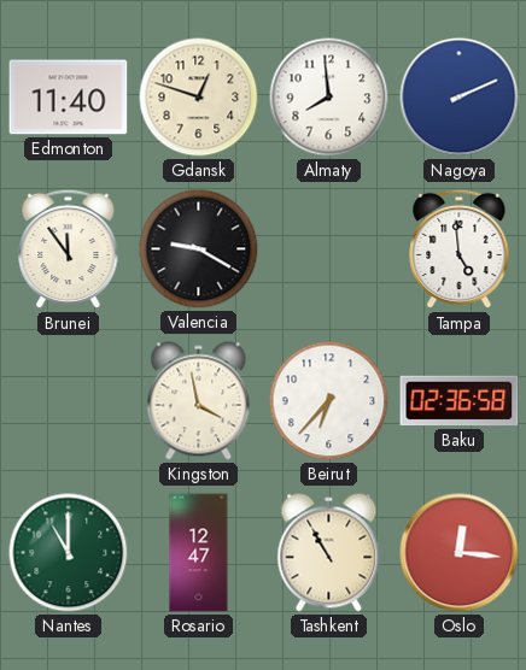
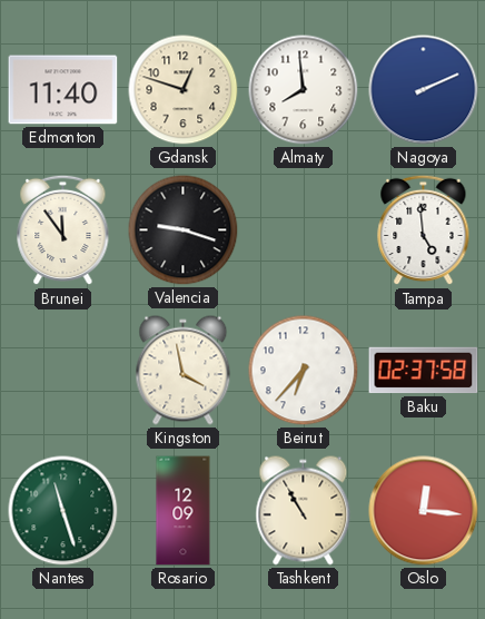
Valencia: 9:20 -> 9:18 (184, 230)
Baku: 02:36 -> 02:37 (424, 371)
Nantes: 11:00 -> 11:27 (63, 511)
Rosario: 12:47 -> 12:09 (184, 511)
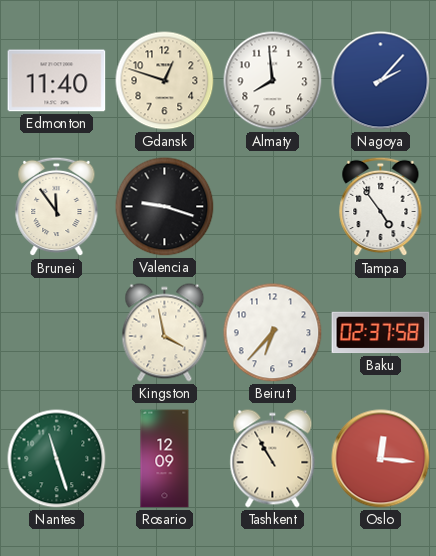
Nagoya: 2:11 -> 2:07 (381, 81)
Tampa: 4:59 -> 4:54 (381, 207)
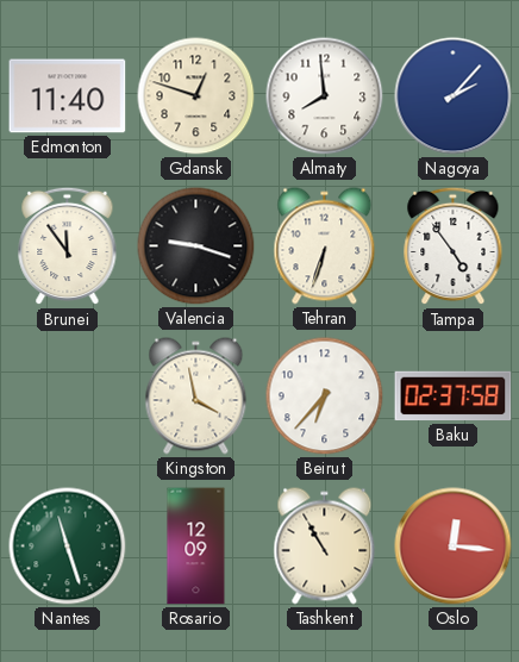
Tehran: none -> 6:33 (325, 246)
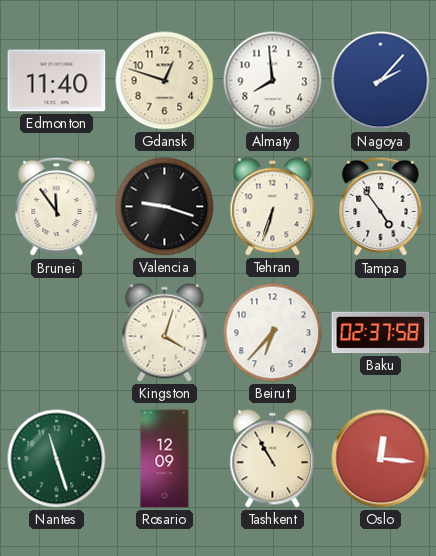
Kingston: 3:58 -> 4:03 (165, 333)
